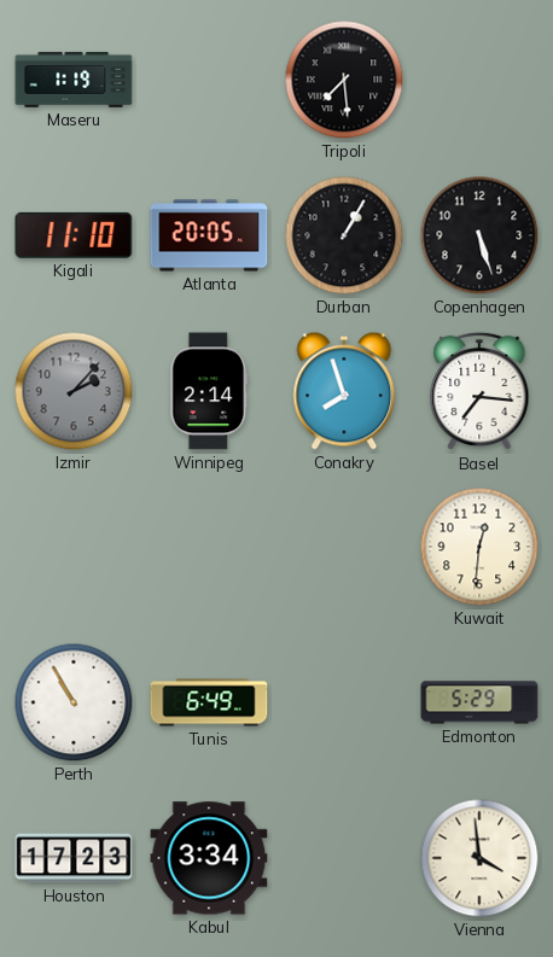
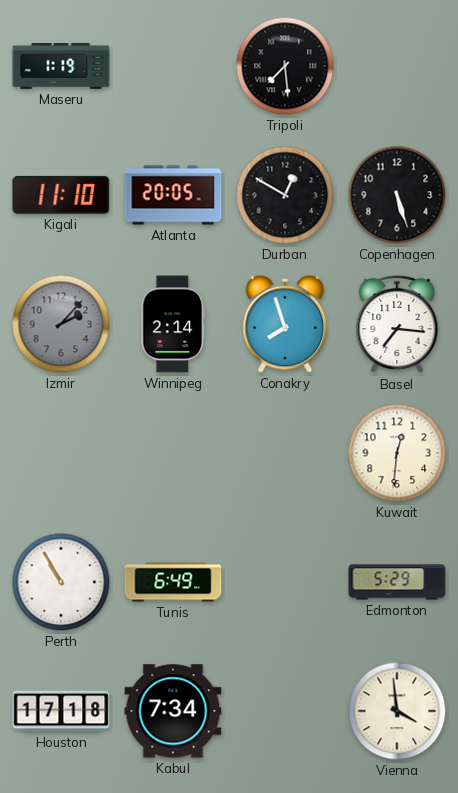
Durban: 1:05 -> 12:50 (285, 195)
Houston: 17:23 -> 17:18 (61, 711)
Kabul: 3:34 -> 7:34 (173, 711)
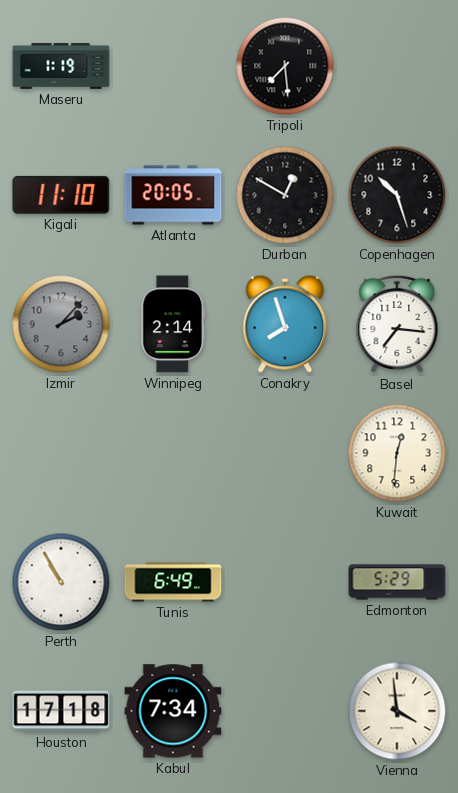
Copenhagen: 5:27 -> 10:27 (397, 195)
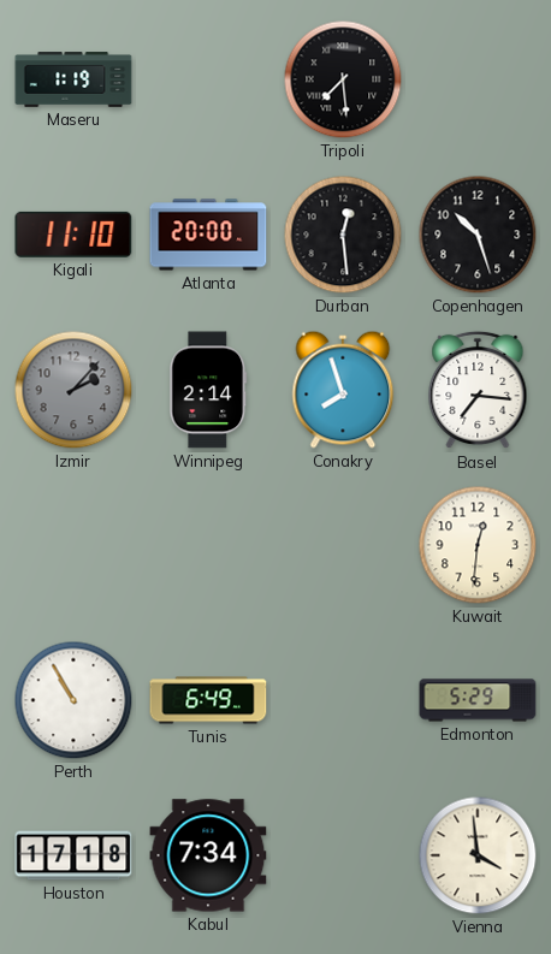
Atlanta: 20:05 -> 20:00 (208, 235)
Durban: 12:50 -> 12:29 (343, 235)
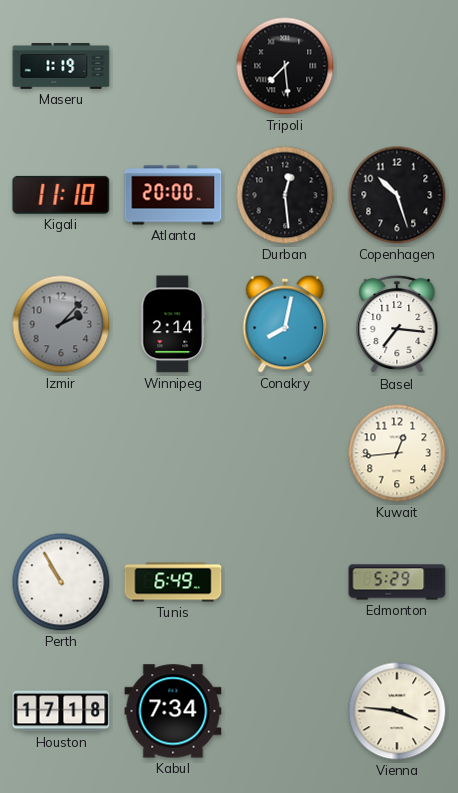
Conakry: 7:57 -> 8:02 (285, 324)
Kuwait: 12:31 -> 12:44 (397, 453)
Vienna: 3:59 -> 3:46 (397, 711)
